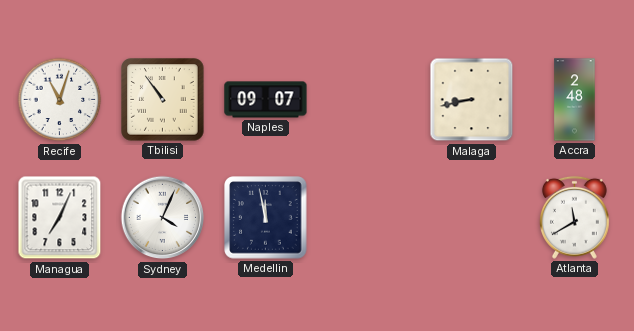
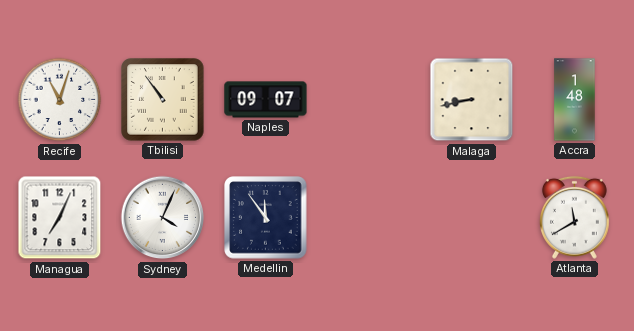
Accra: 2:48 -> 1:48 (575, 100)
Medellin: 11:58 -> 11:54 (266, 218)
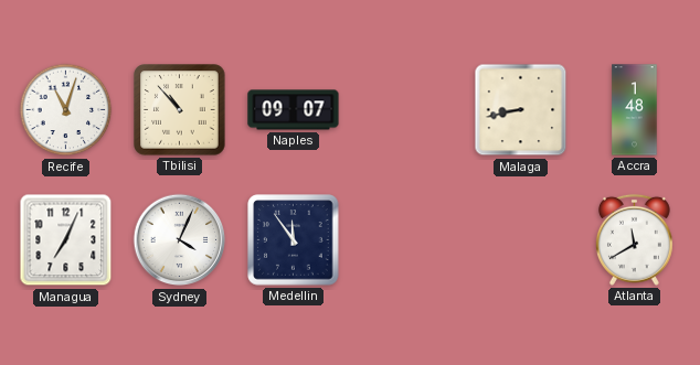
Tbilisi: 10:54 -> 10:53 (180, 110)
